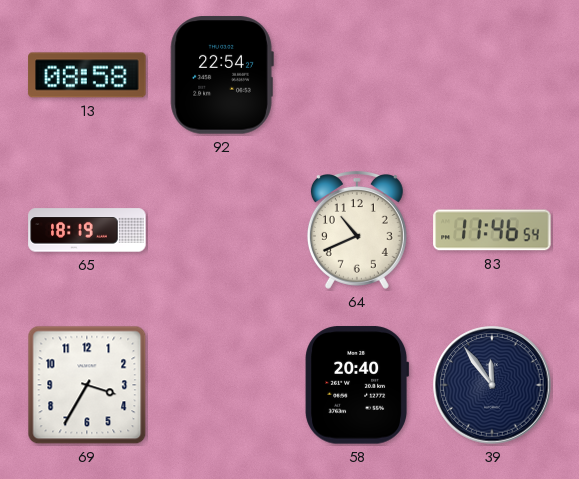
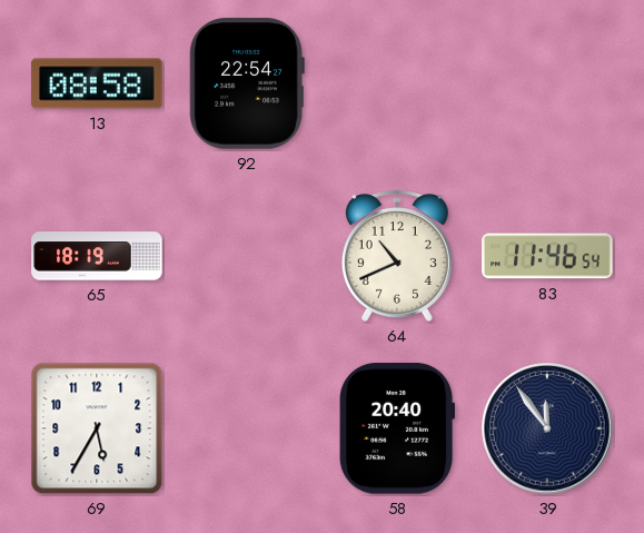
69: 3:35 -> 5:35 (97, 428)
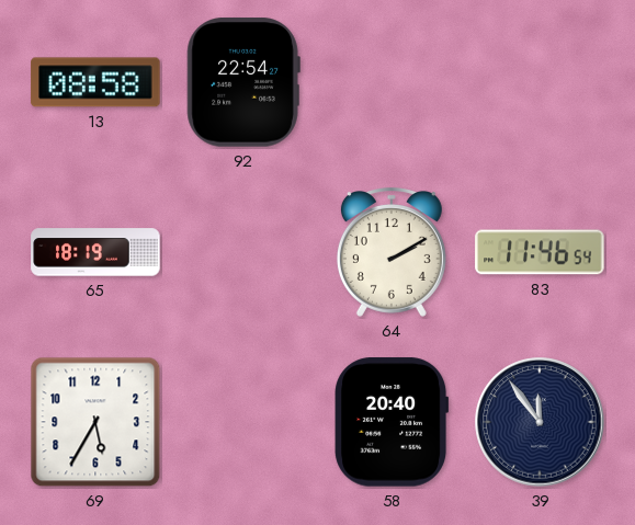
64: 10:41 -> 2:10 (392, 253)
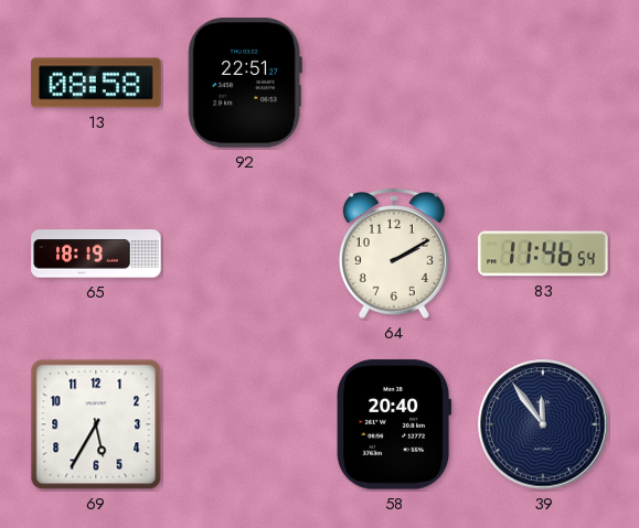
92: 22:54 -> 22:51 (245, 83)
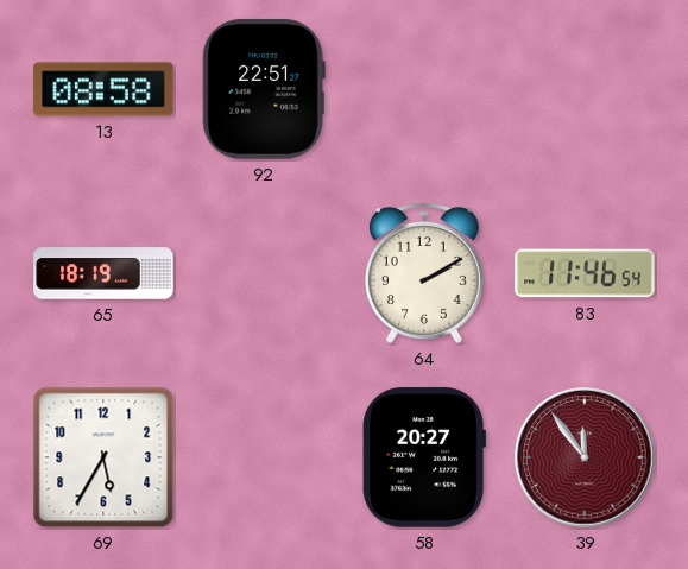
58: 20:40 -> 20:27 (424, 457)
39 dial: navy -> burgundy (585, 457)
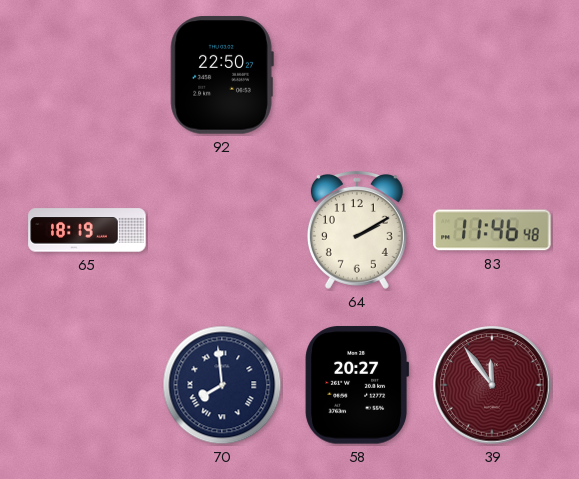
13: 08:58 -> none (103, 89)
92: 22:51 -> 22:50 (222, 75)
83: 11:46:54 -> 11:46:48 (492, 230)
69: 5:35 -> none (103, 457)
70: none -> 7:59 (222, 385)
